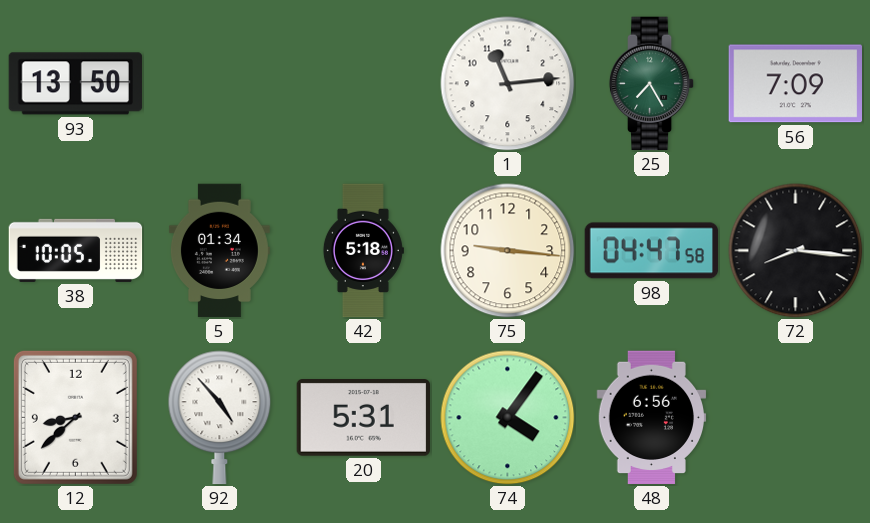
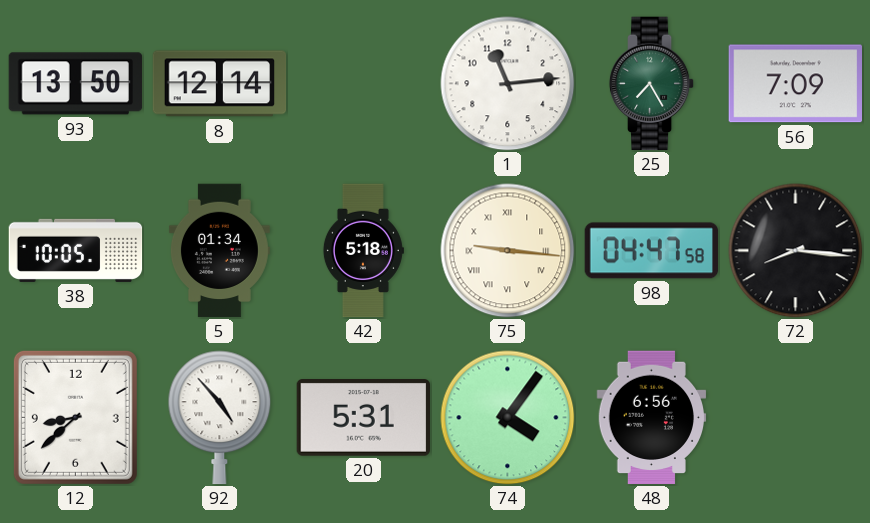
8: none -> 12:14 (220, 84)
75 numerals: Arabic -> Roman (508, 251)
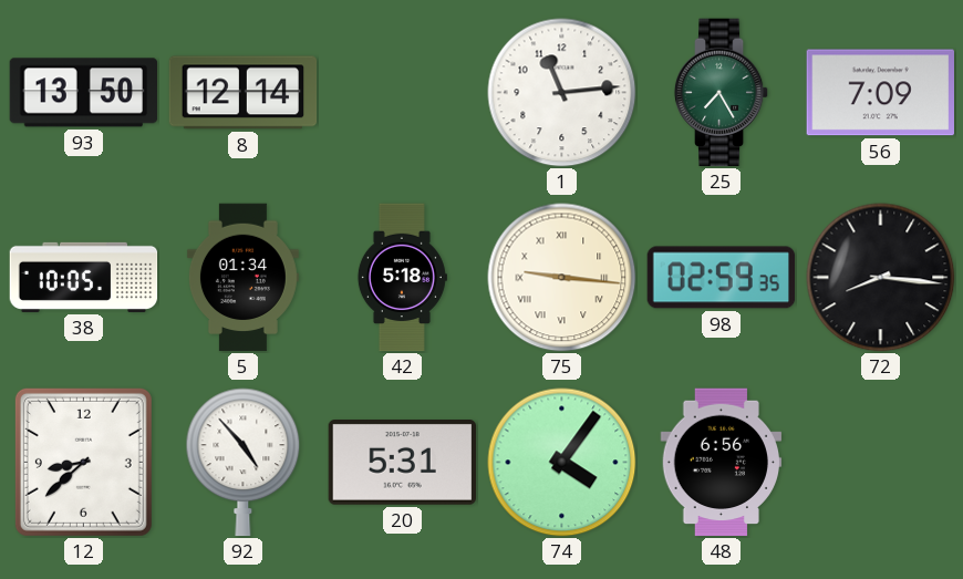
98: 04:47 -> 02:59 (722, 278)
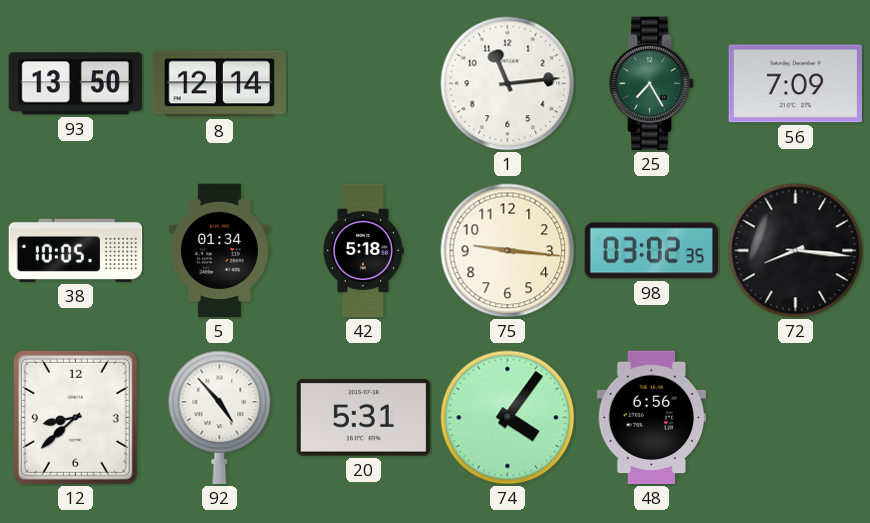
75 numerals: Roman -> Arabic (508, 251)
98: 02:59 -> 03:02 (652, 251)
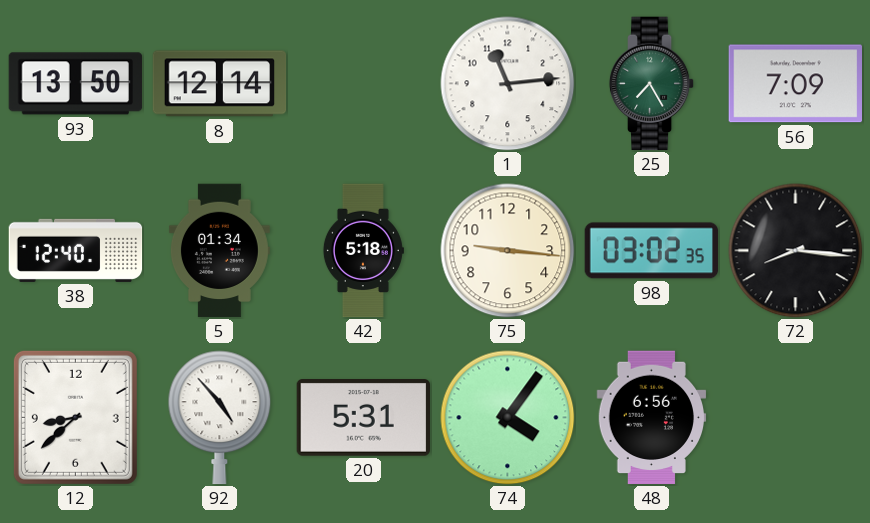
38: 10:05 -> 12:40 (76, 250)
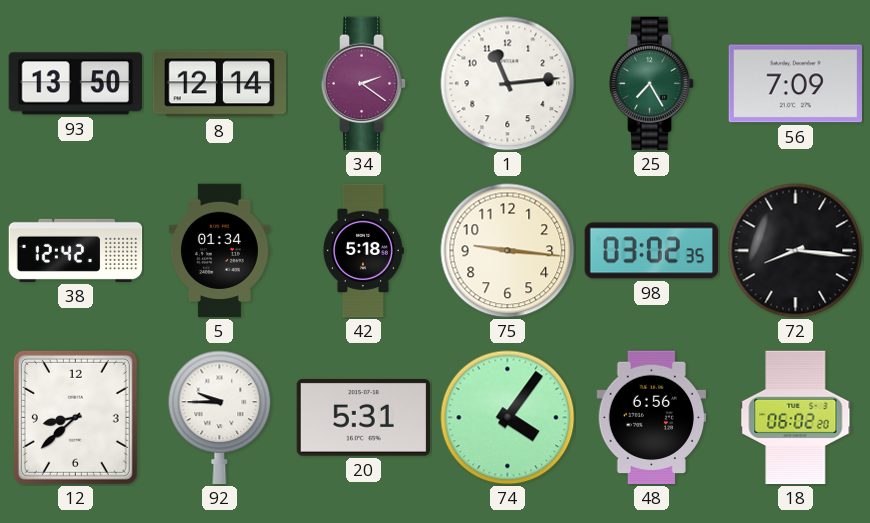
34: none -> 2:21 (364, 84)
38: 12:40 -> 12:42 (76, 250)
92: 4:53 -> 9:45 (220, 418)
18: none -> 06:02 (796, 418)
